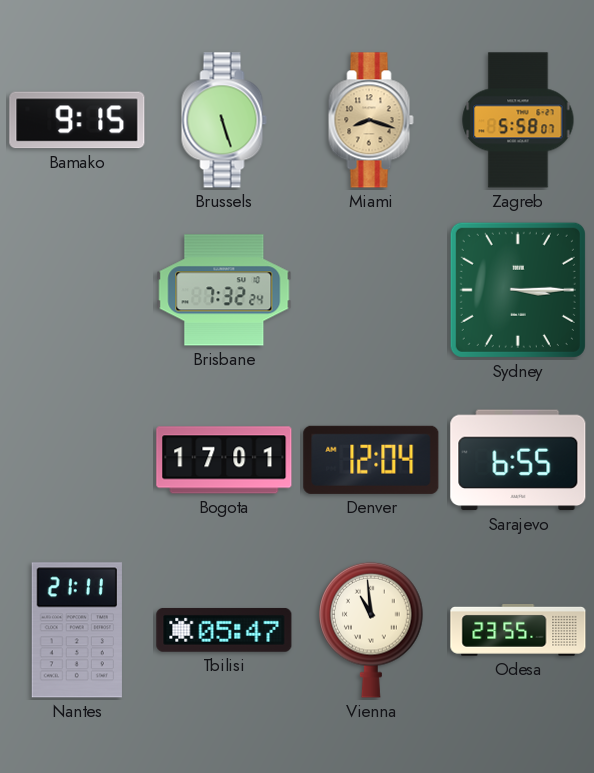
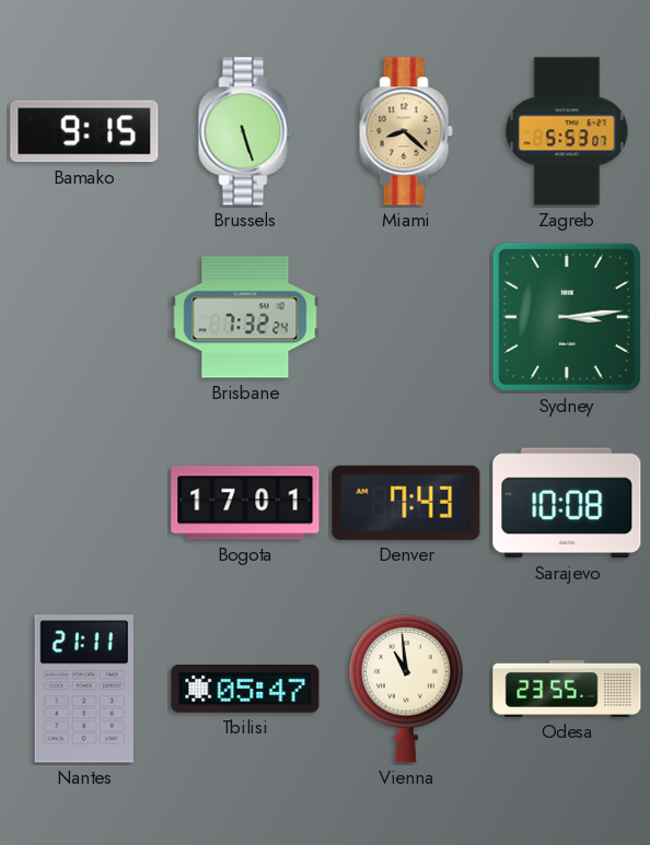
Miami: 8:18 -> 8:22 (406, 131)
Zagreb: 5:58 -> 5:53 (567, 131)
Sydney: 3:15 -> 3:14 (567, 317)
Denver: 12:04 -> 7:43 (406, 503)
Sarajevo: 6:55 -> 10:08 (567, 503)
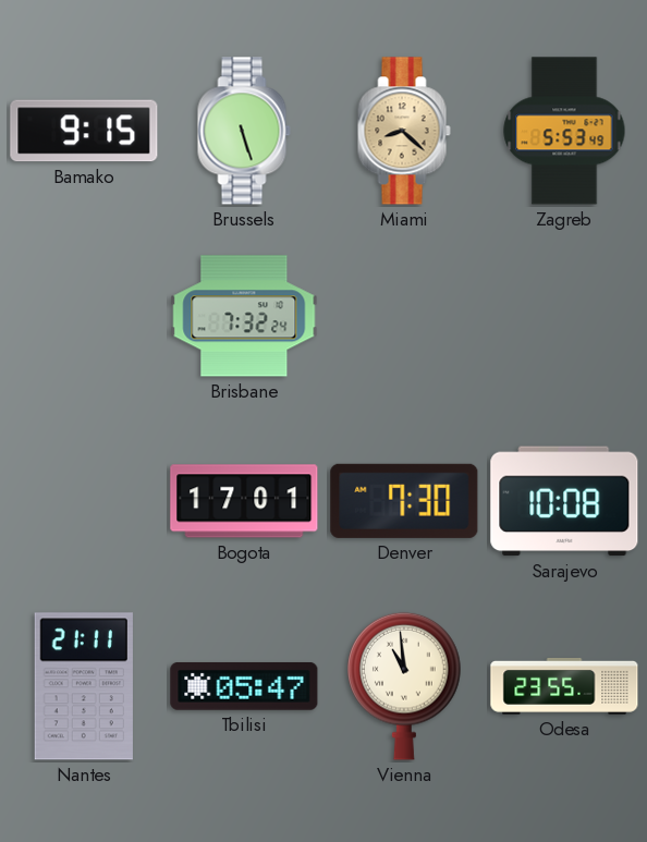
Zagreb: 5:53:07 -> 5:53:49 (564, 131)
Sydney: 3:14 -> none (567, 317)
Denver: 7:43 -> 7:30 (404, 501)
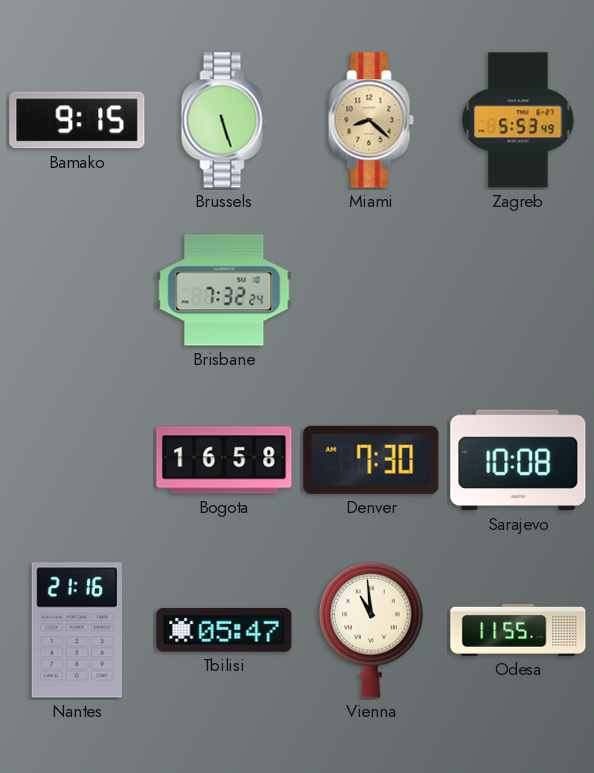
Bogota: 17:01 -> 16:58 (224, 460)
Nantes: 21:11 -> 21:16 (77, 630)
Odesa: 23:55 -> 11:55 (518, 630)
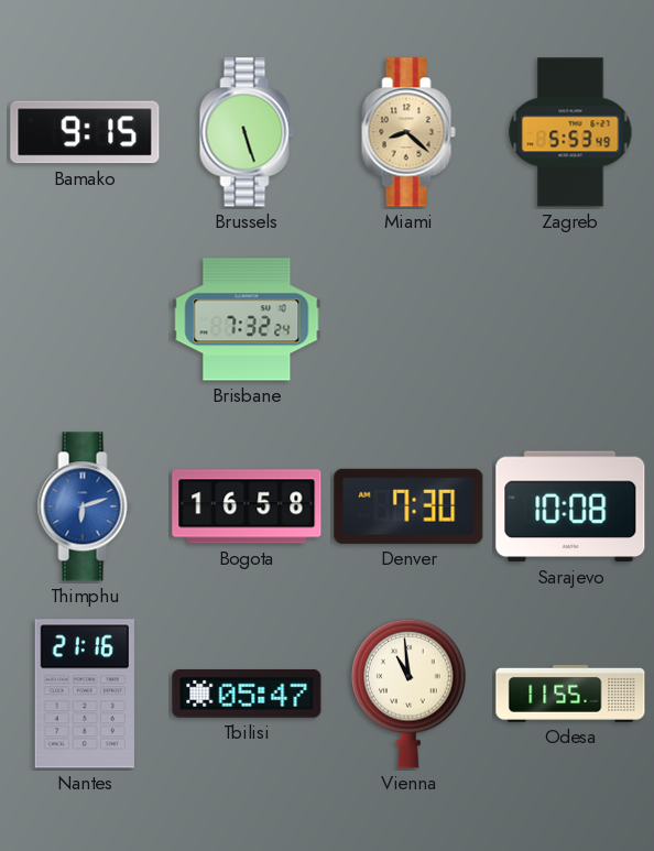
Thimphu: none -> 6:12 (85, 506)
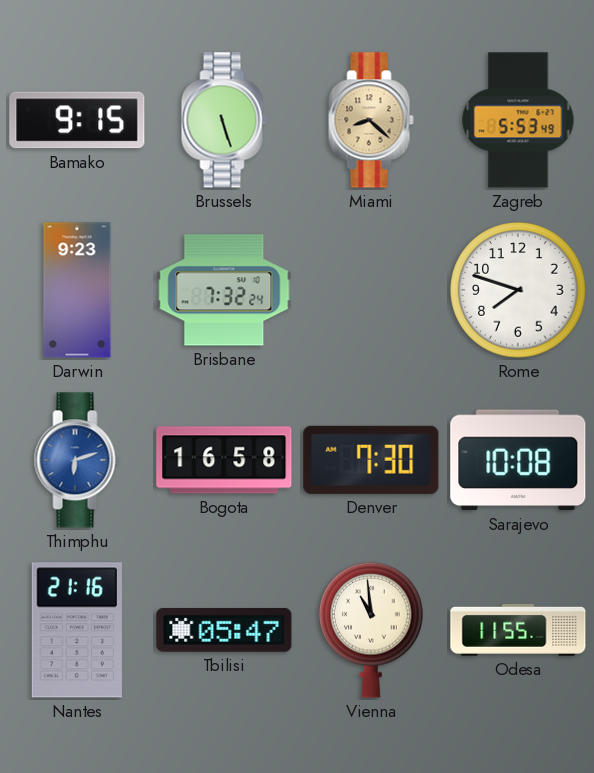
Darwin: none -> 9:23 (77, 290)
Rome: none -> 7:48 (518, 290)
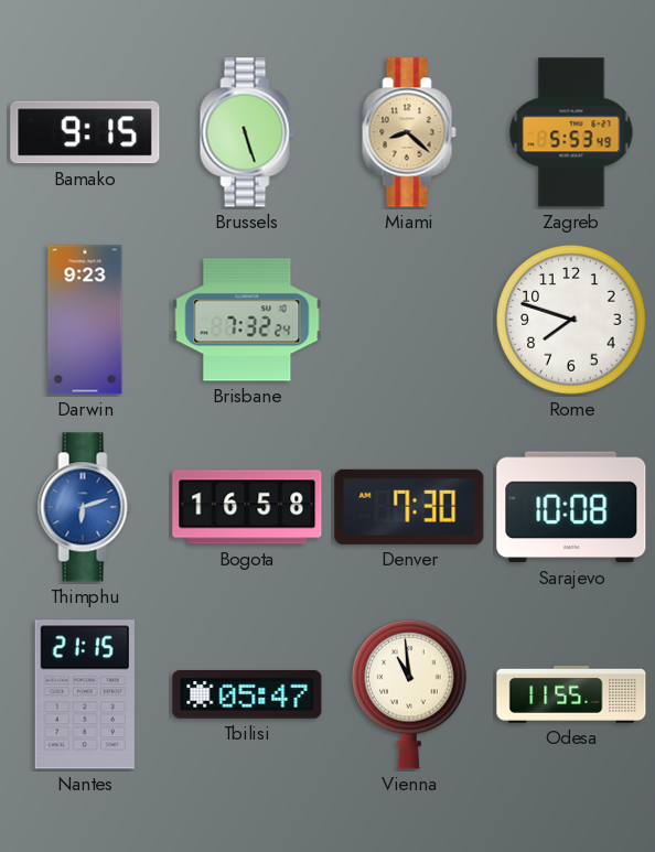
Nantes: 21:16 -> 21:15 (85, 694)
